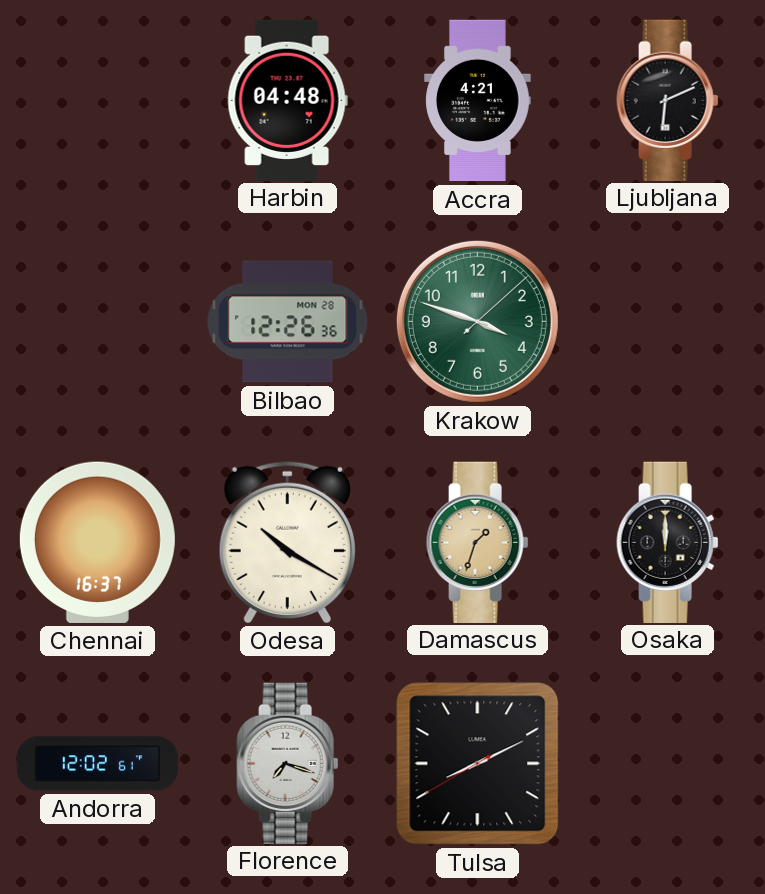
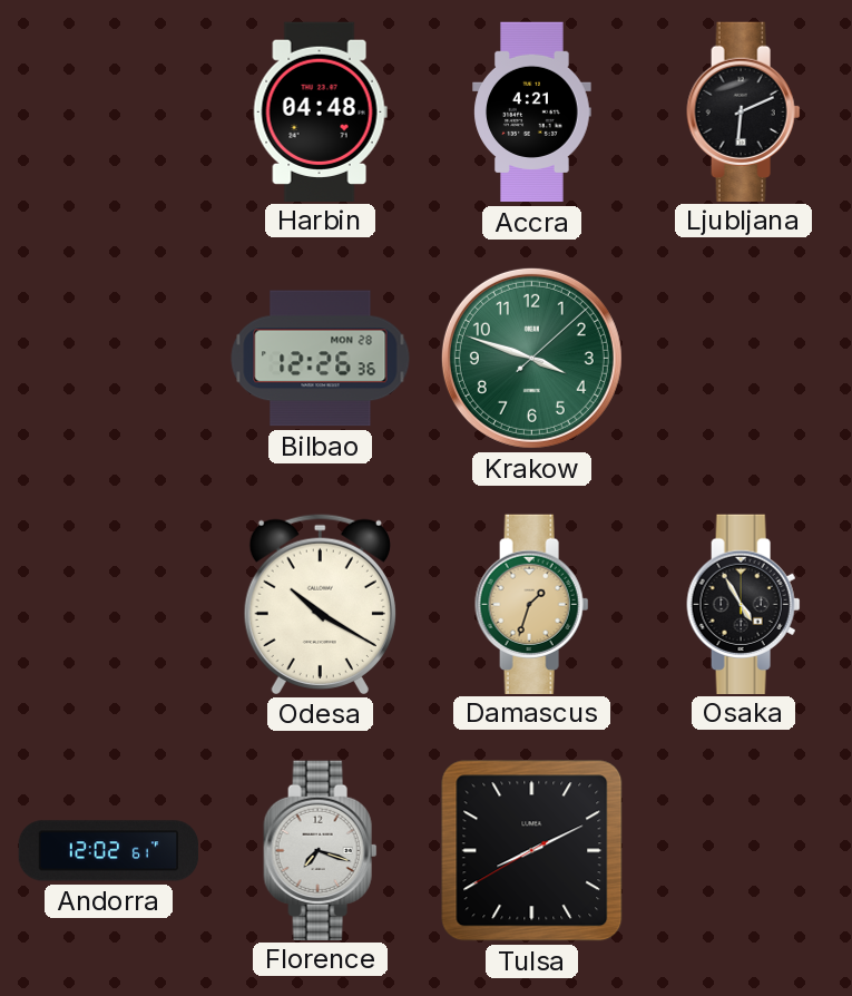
Chennai: 16:37 -> none (97, 542)
Osaka: 12:00 -> 4:55 (744, 604)
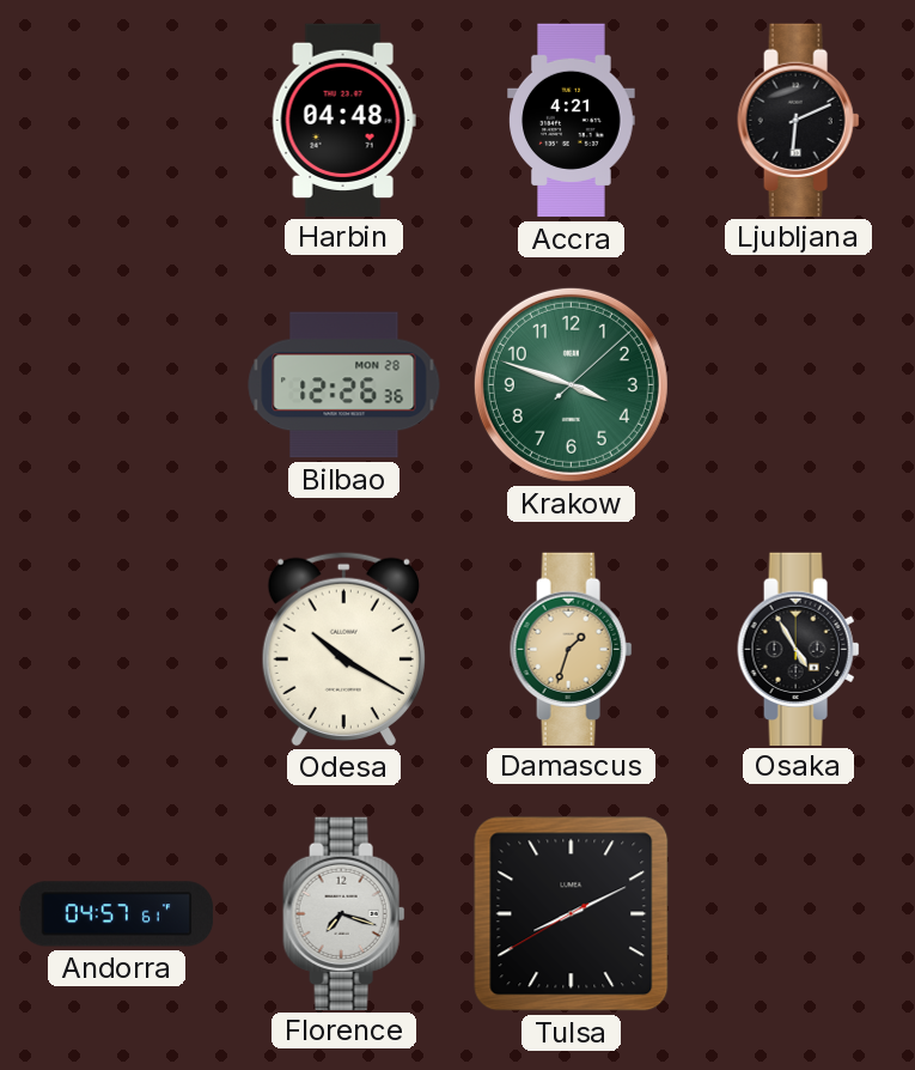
Andorra: 12:02 -> 04:57 (117, 914)
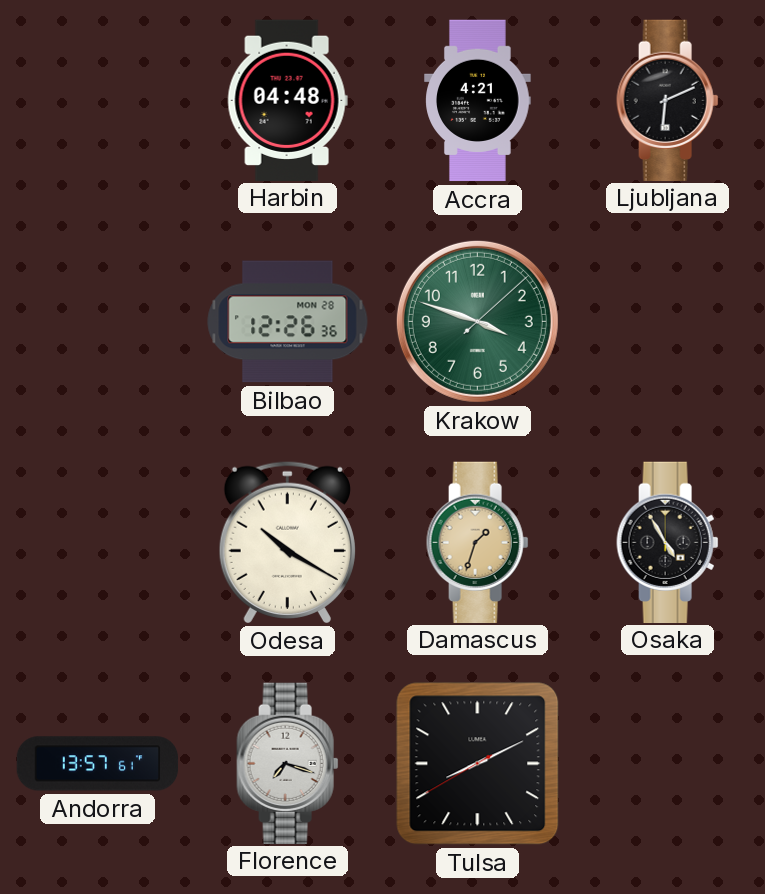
Andorra: 04:57 -> 13:57 (98, 764)
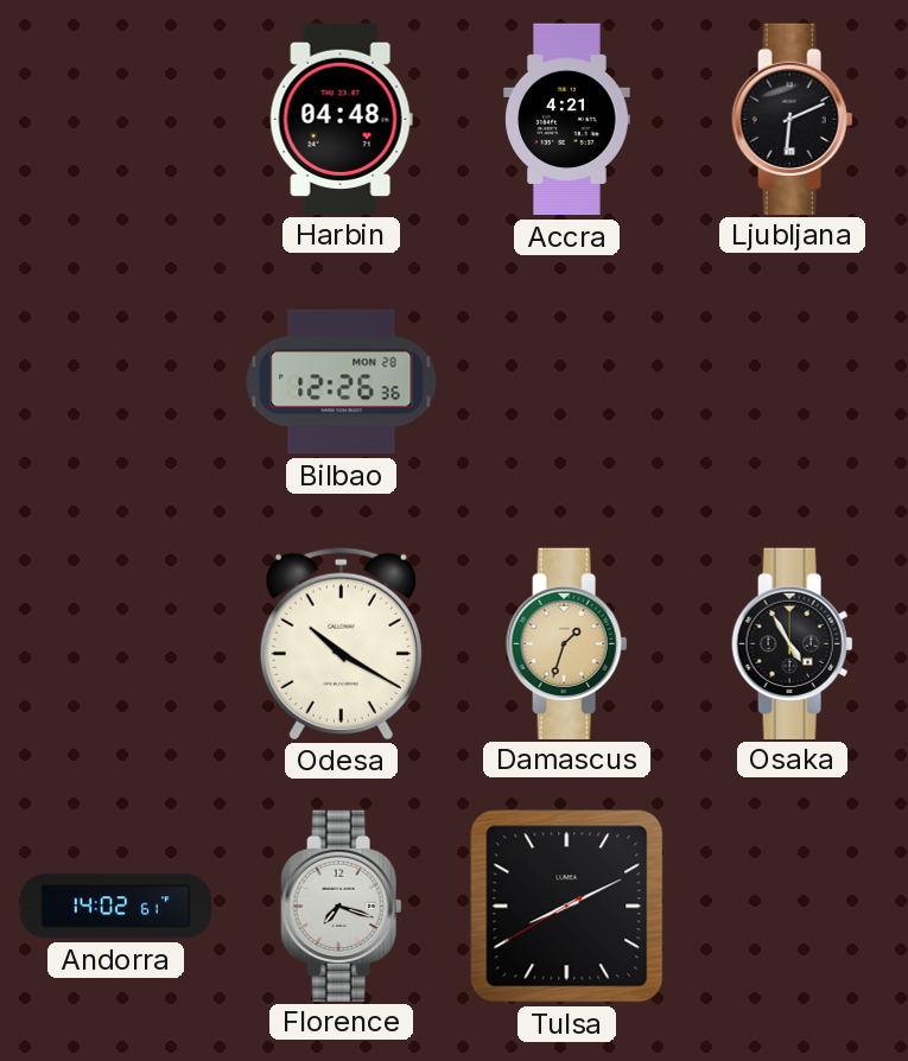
Krakow: 3:48 -> none (477, 321)
Andorra: 13:57 -> 14:02 (116, 907)
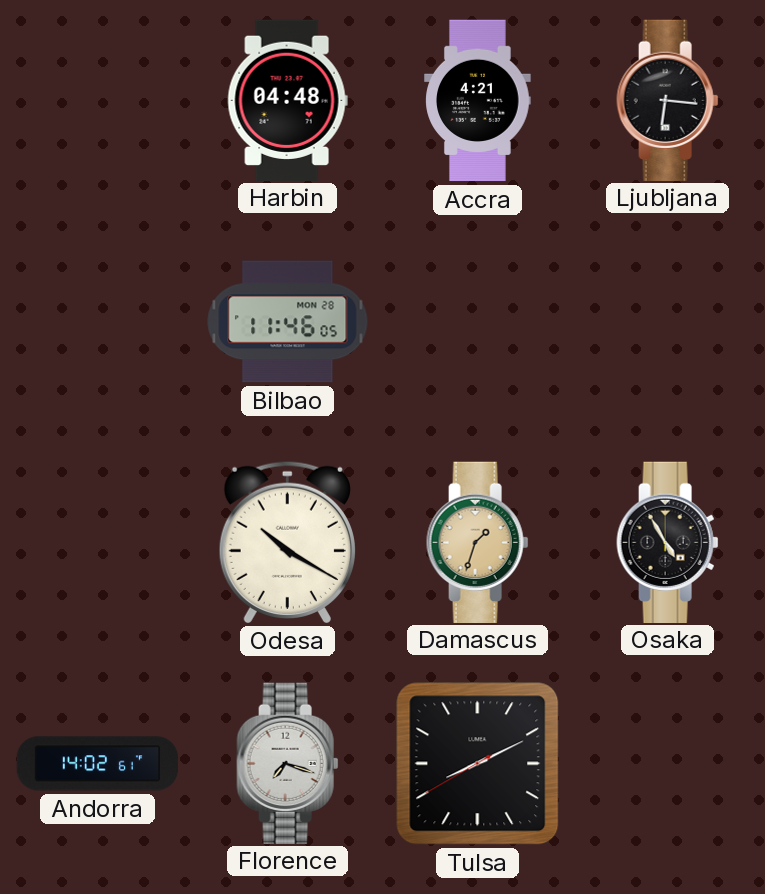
Ljubljana: 6:11 -> 6:16 (668, 100)
Bilbao: 12:26 -> 11:46 (288, 322)
